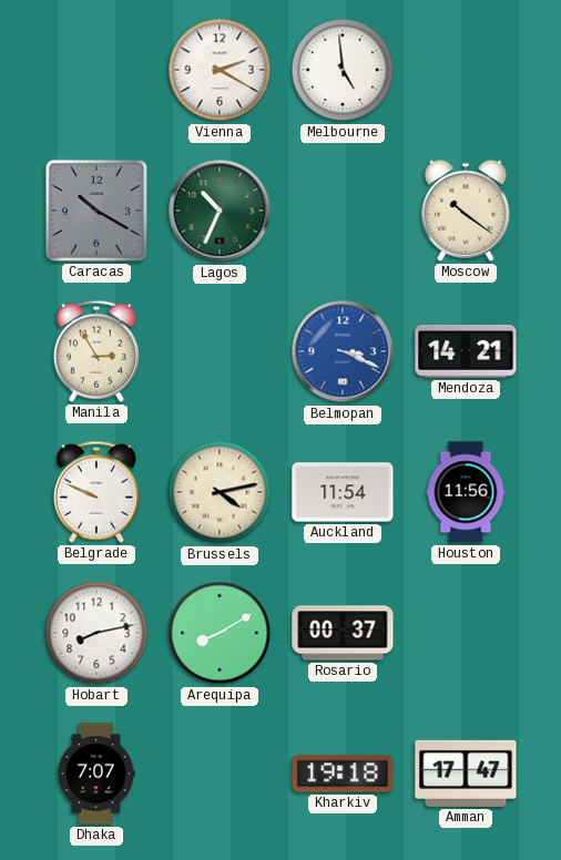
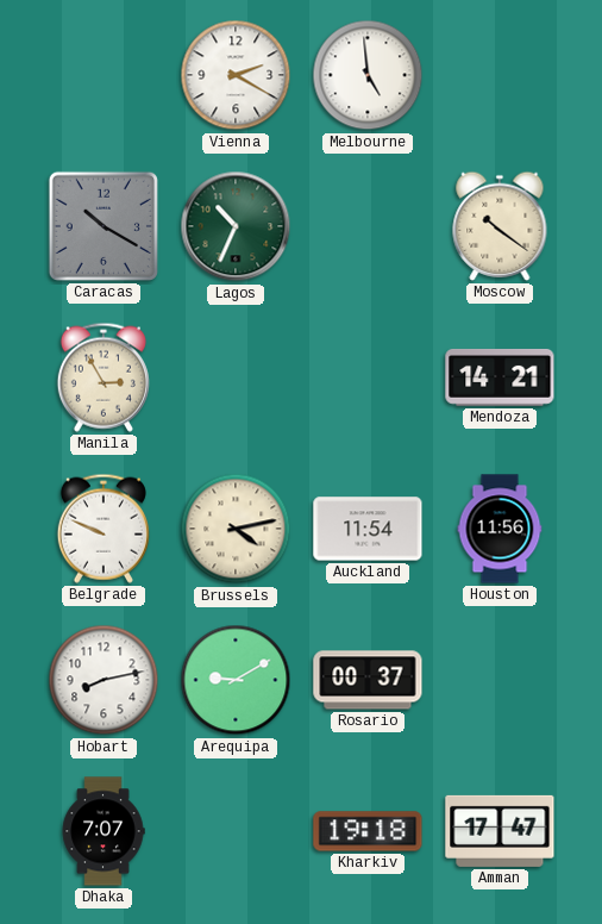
Belmopan: 3:19 -> none (343, 351)
Arequipa: 8:10 -> 9:10 (236, 680)
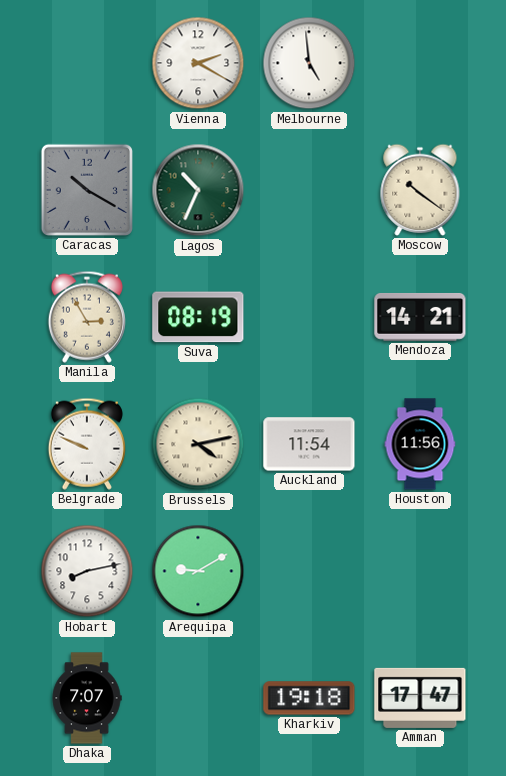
Suva: none -> 08:19 (198, 317)
Rosario: 00:37 -> none (368, 680)
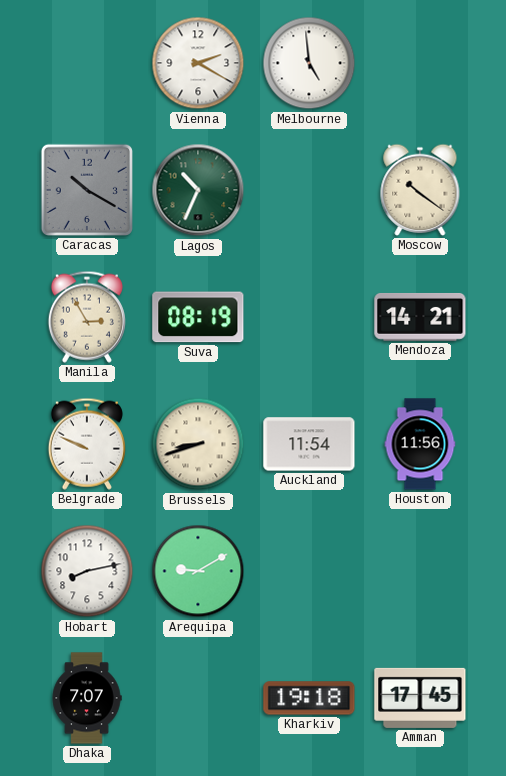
Brussels: 4:13 -> 8:42 (198, 444)
Amman: 17:47 -> 17:45 (420, 698)
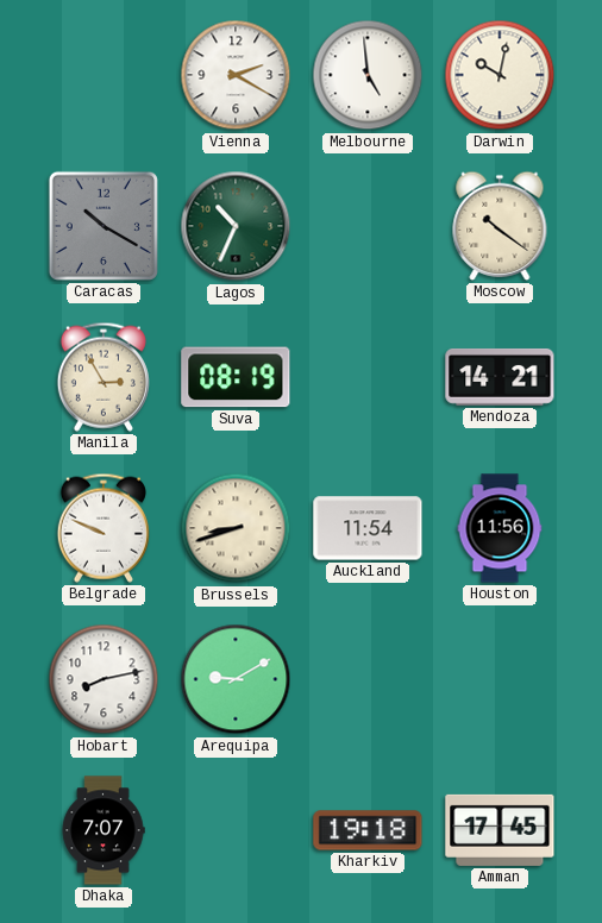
Darwin: none -> 10:02 (500, 75)
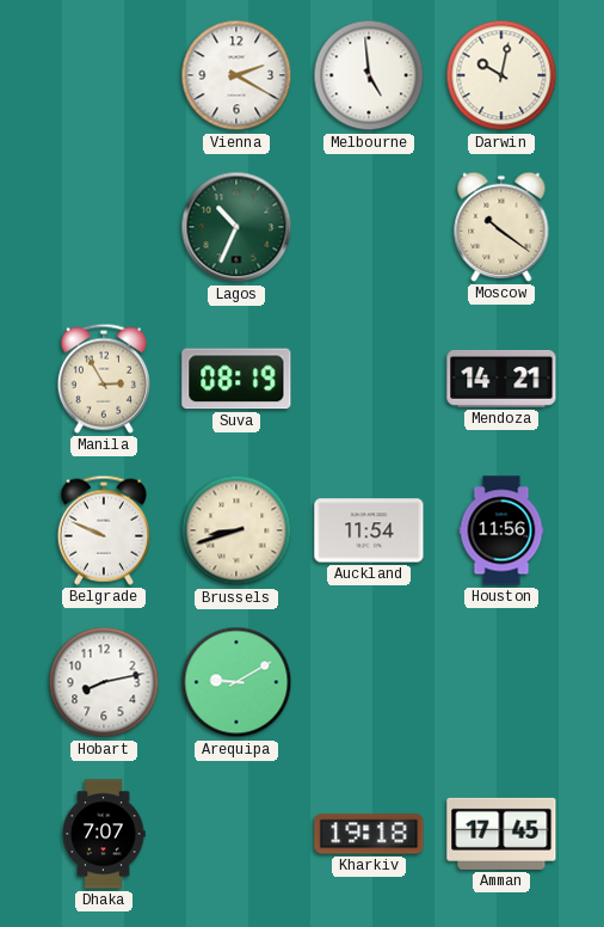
Caracas: 10:20 -> none (104, 226)
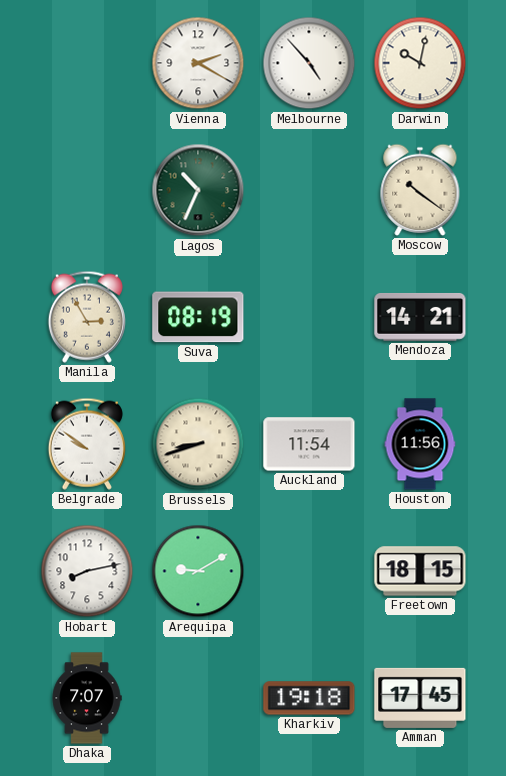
Melbourne: 4:59 -> 4:53 (309, 63)
Belgrade: 9:49 -> 9:51 (87, 444)
Freetown: none -> 18:15 (420, 571)
